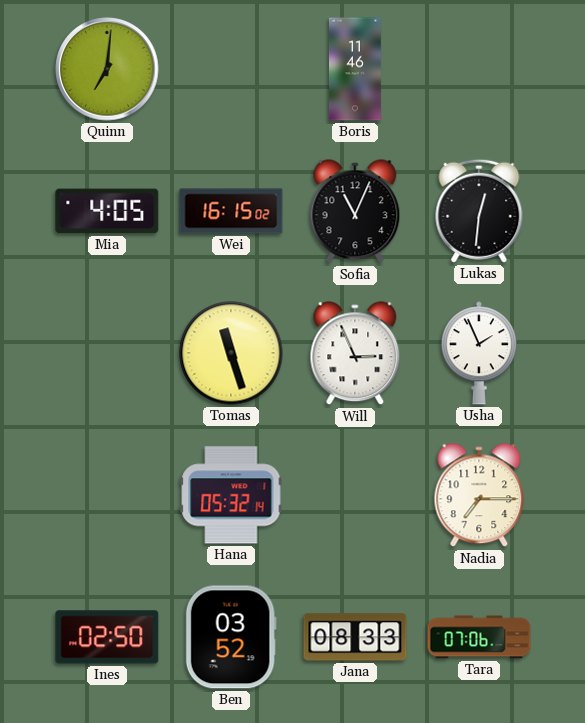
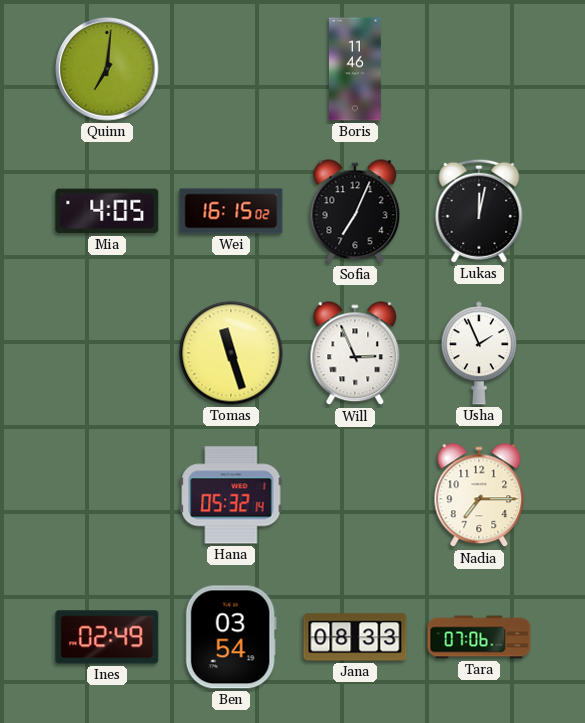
Sofia: 11:04 -> 7:04 (355, 212)
Lukas: 12:31 -> 12:02 (479, 211)
Ines: 02:50 -> 02:49 (107, 637)
Ben: 03:52 -> 03:54 (231, 637)
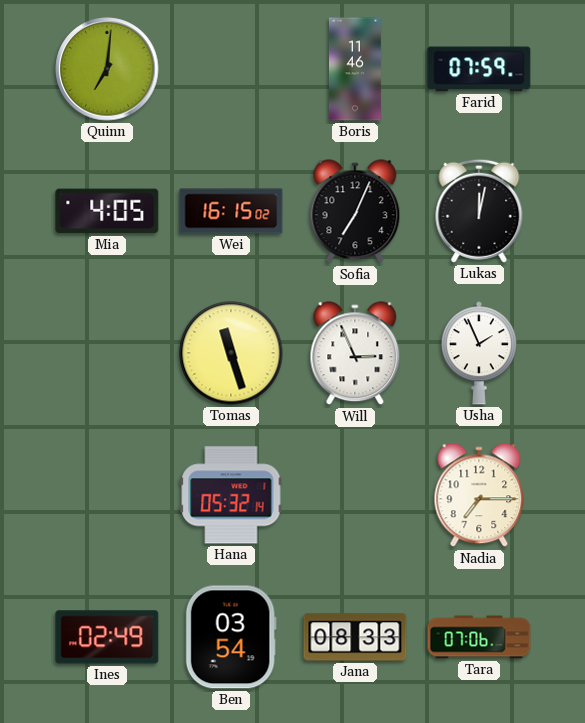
Farid: none -> 07:59 (479, 69)
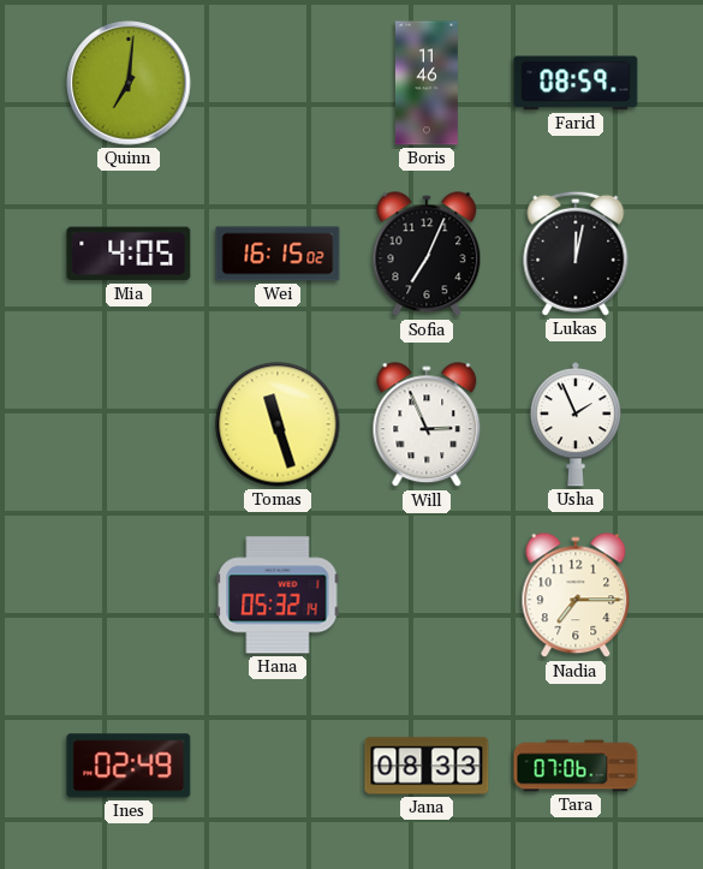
Farid: 07:59 -> 08:59 (576, 83)
Ben: 03:54 -> none (231, 637)
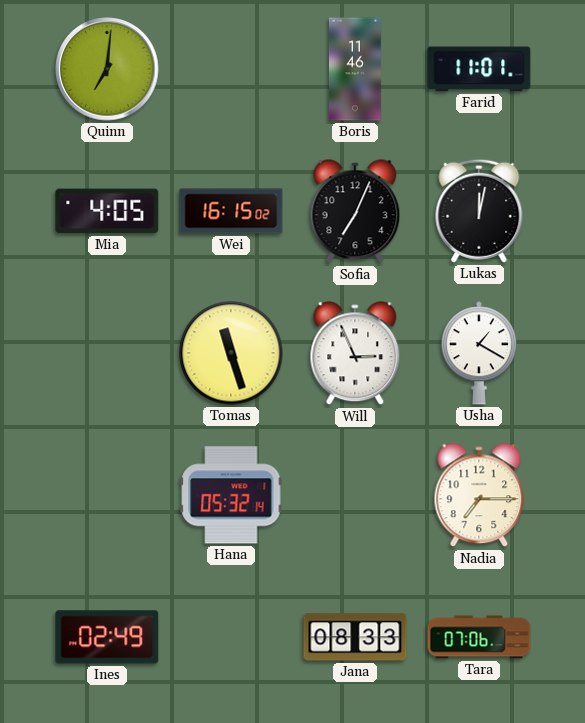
Farid: 08:59 -> 11:01 (479, 69)
Usha: 1:56 -> 1:20 (479, 353)
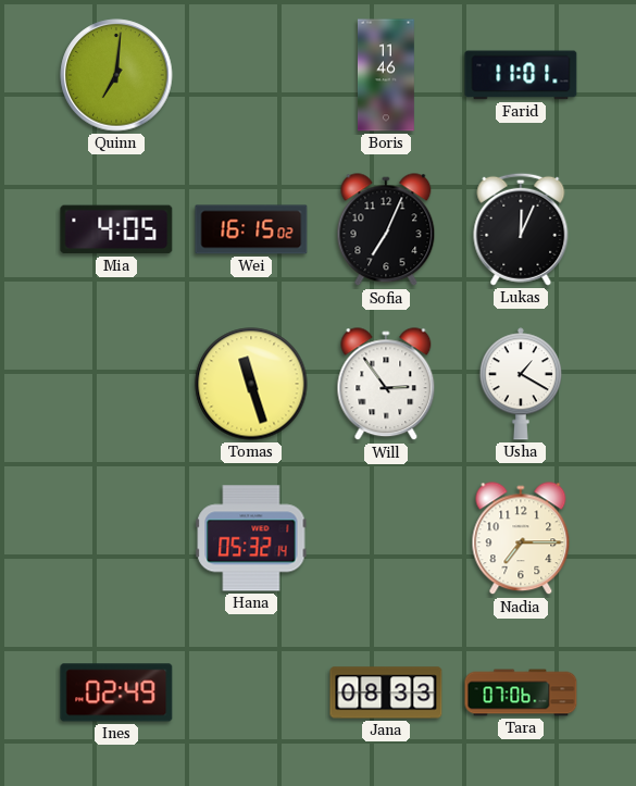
Lukas: 12:02 -> 12:04 (521, 229)
Will: 2:56 -> 2:54 (386, 385)
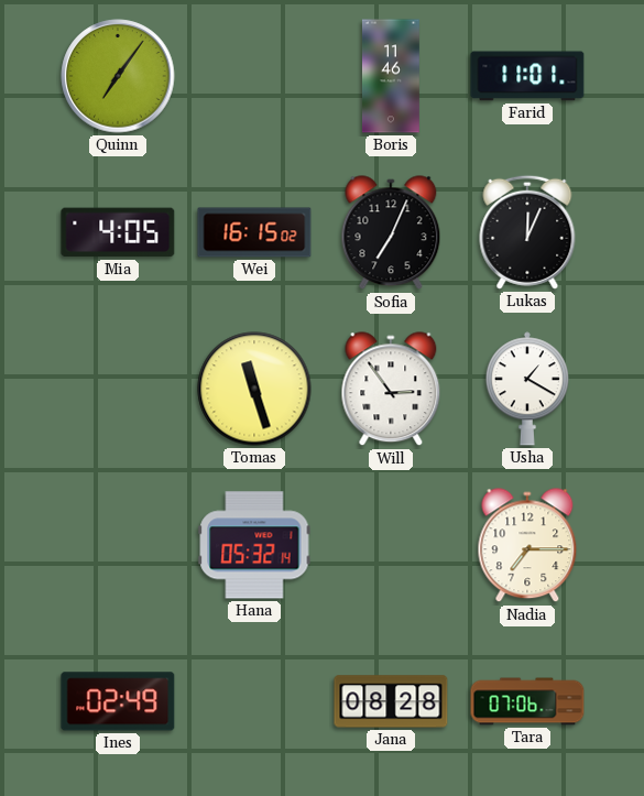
Quinn: 7:01 -> 7:06 (118, 76)
Jana: 08:33 -> 08:28 (391, 701)
